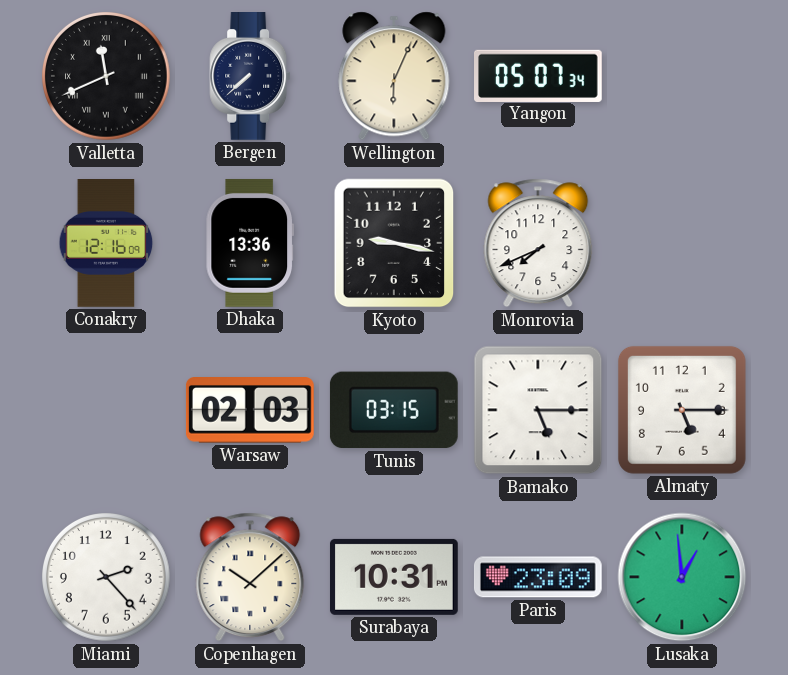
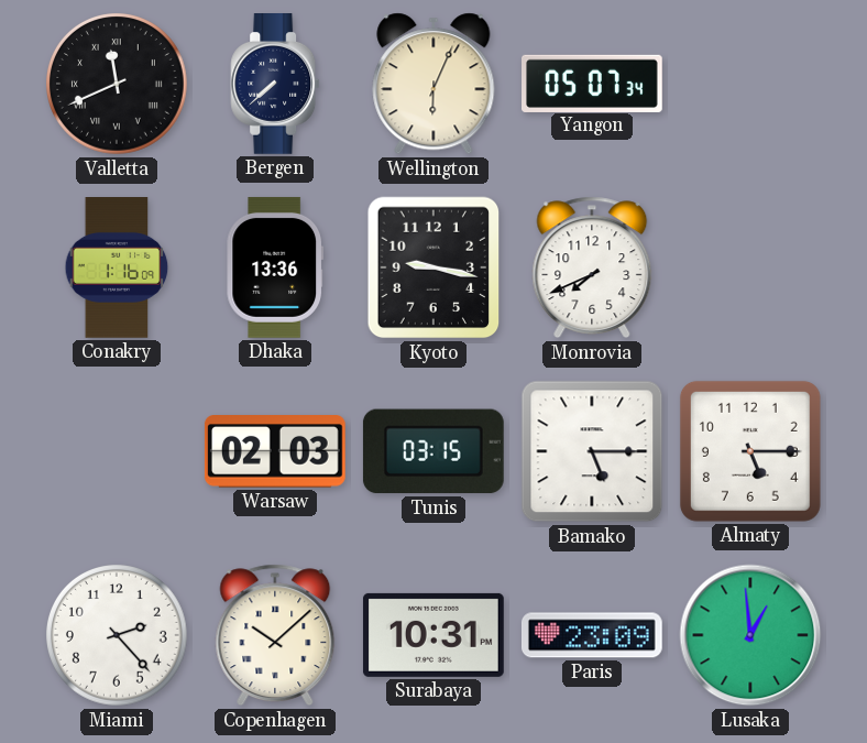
Conakry: 12:16 -> 1:16 (117, 269)
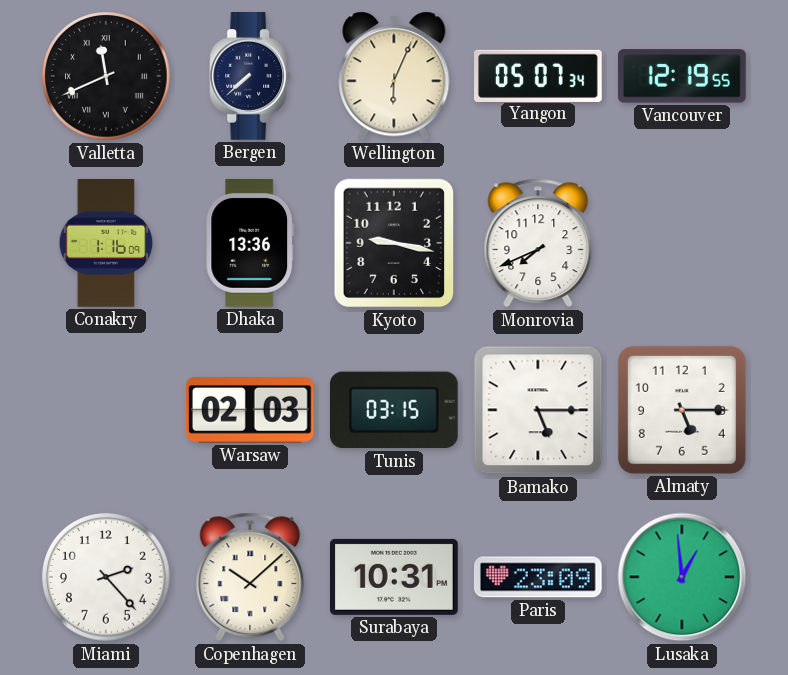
Vancouver: none -> 12:19 (682, 76)
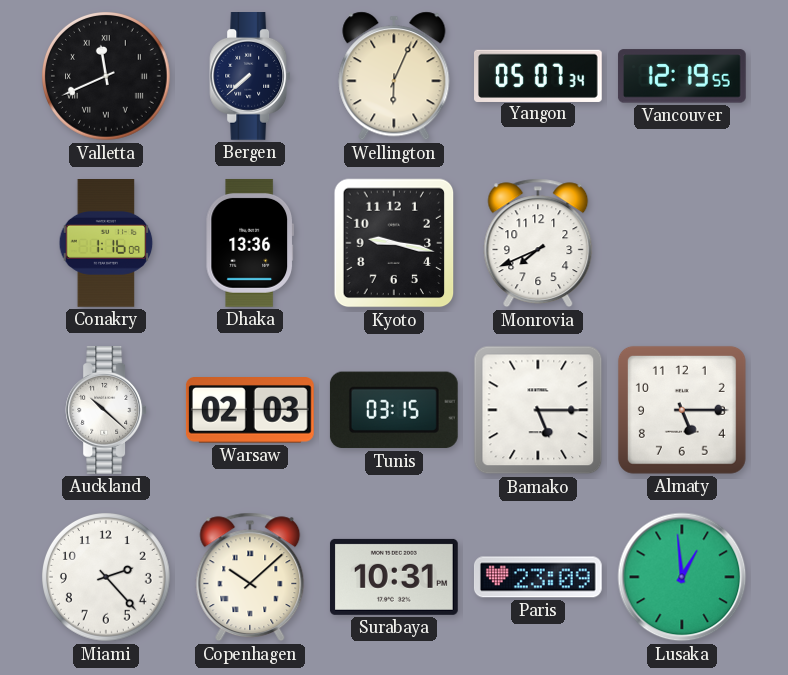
Auckland: none -> 10:22 (106, 411)
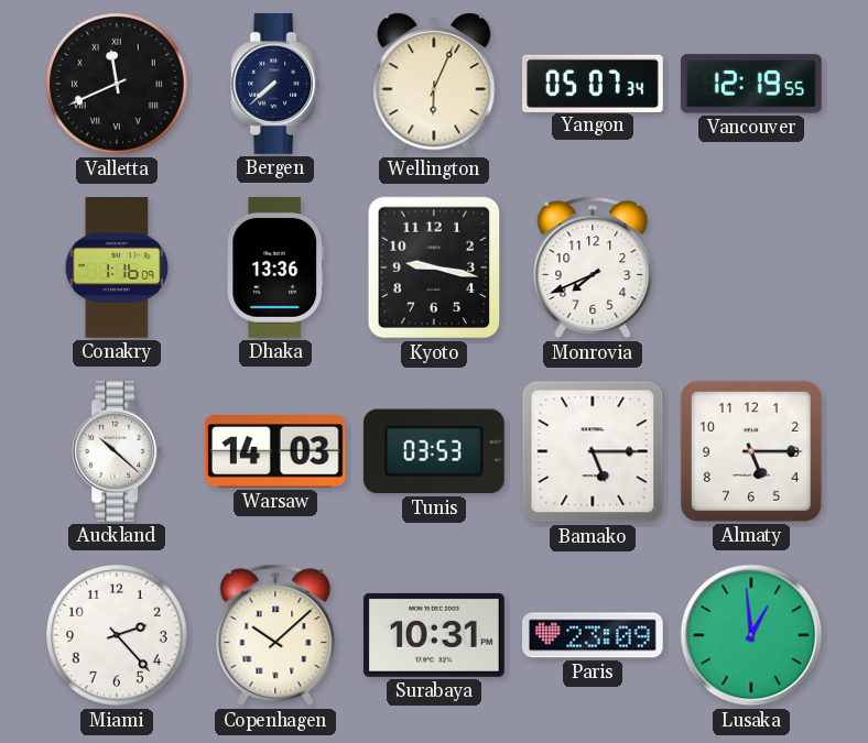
Warsaw: 02:03 -> 14:03 (275, 451)
Tunis: 03:15 -> 03:53 (434, 451)
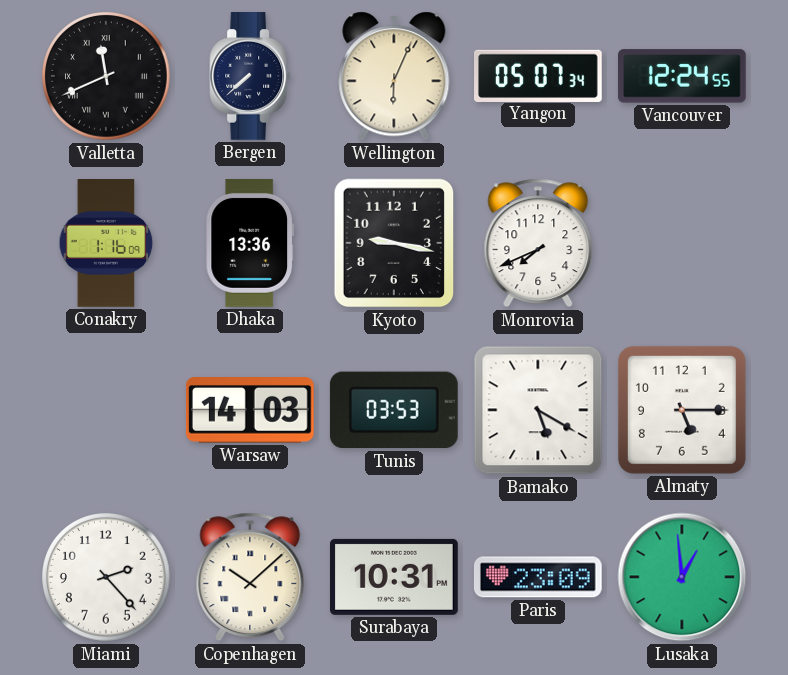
Vancouver: 12:19 -> 12:24 (682, 76)
Auckland: 10:22 -> none (117, 452)
Bamako: 5:15 -> 5:20 (538, 410)
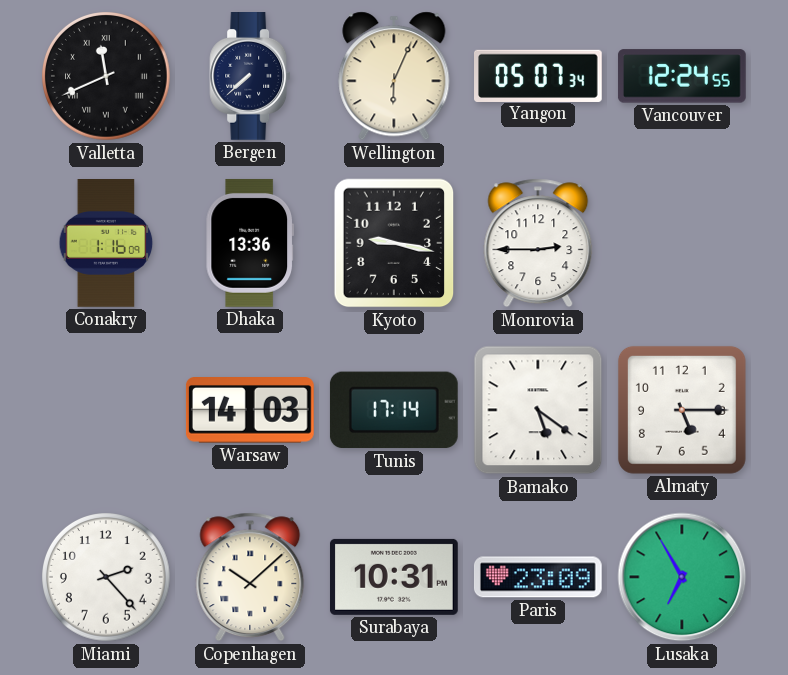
Monrovia: 7:41 -> 2:45 (538, 243)
Tunis: 03:53 -> 17:14 (394, 410)
Bamako: 5:20 -> 5:21 (538, 410)
Lusaka: 12:59 -> 6:55 (682, 577)
